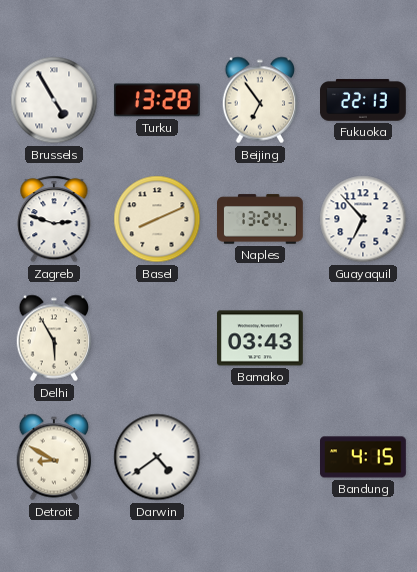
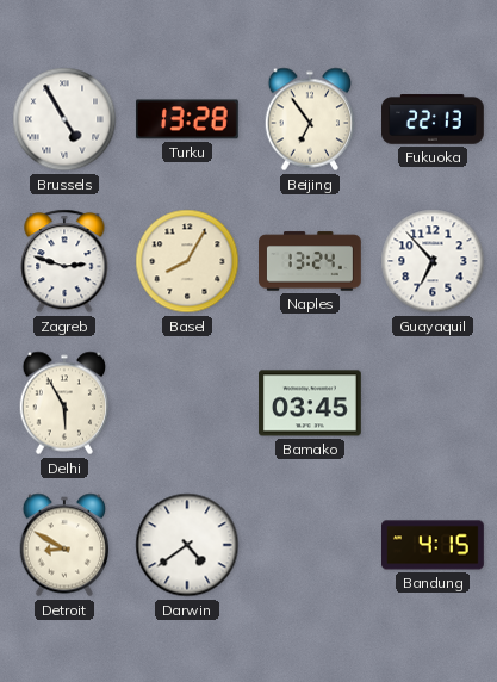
Basel: 8:11 -> 8:05 (187, 261)
Bamako: 03:43 -> 03:45 (311, 403)
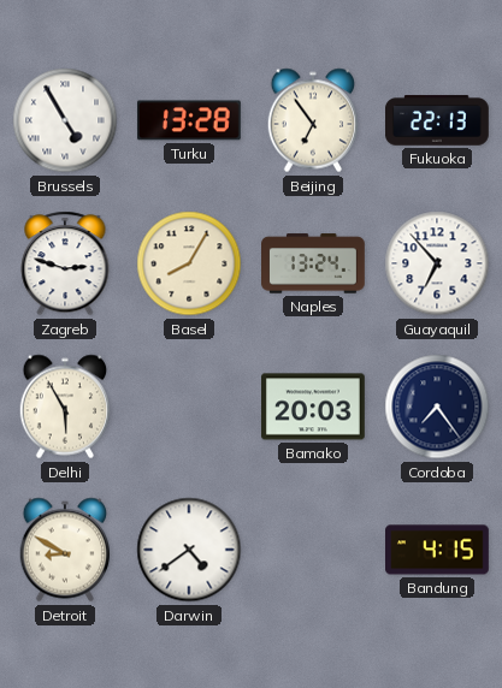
Bamako: 03:45 -> 20:03 (314, 407)
Cordoba: none -> 7:24 (437, 407)
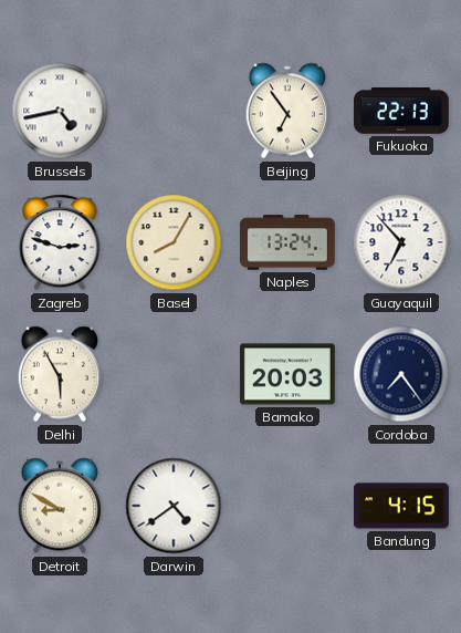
Brussels: 4:55 -> 4:43 (60, 111)
Turku: 13:28 -> none (189, 120)
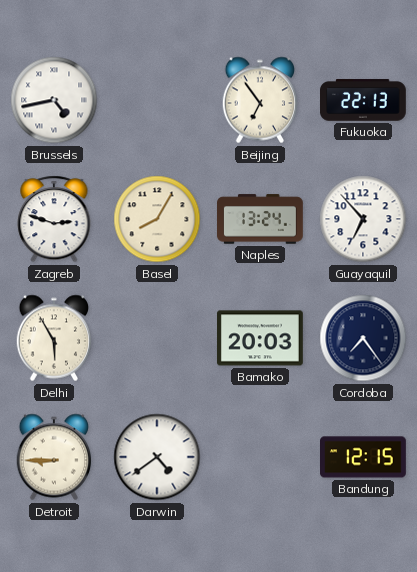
Detroit: 8:50 -> 8:45 (54, 457)
Bandung: 4:15 -> 12:15 (364, 457)
